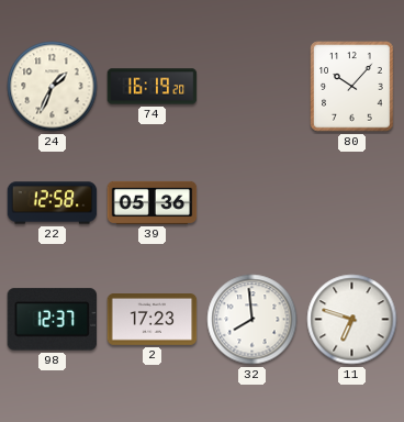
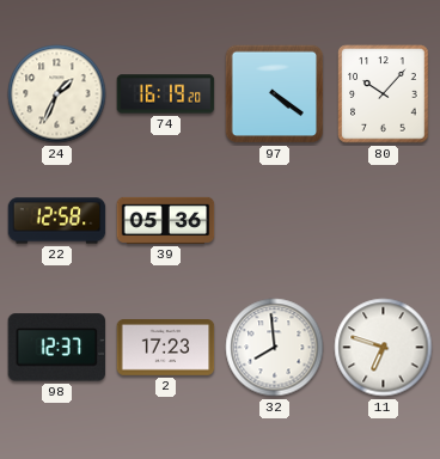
97: none -> 4:21 (275, 94)
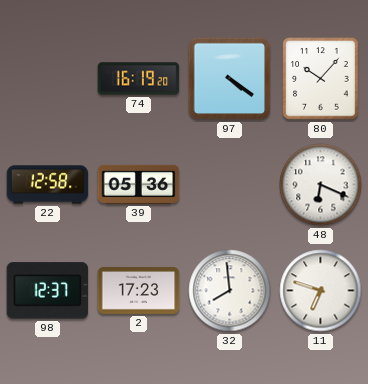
24: 1:34 -> none (57, 94)
48: none -> 6:19 (321, 185)
